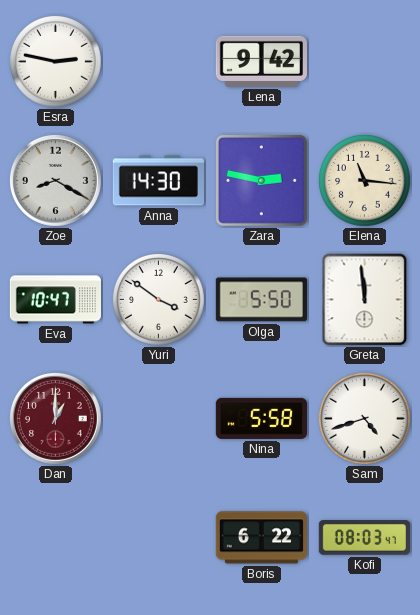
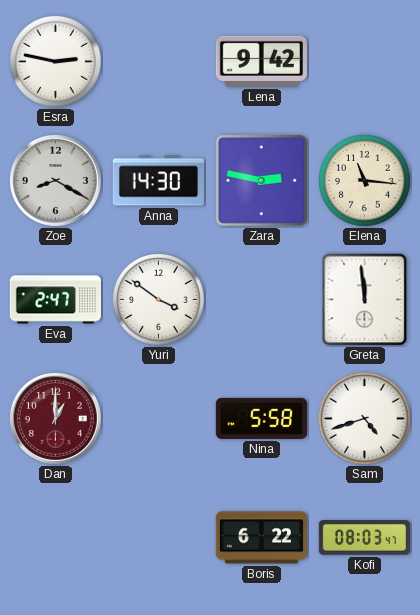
Eva: 10:47 -> 2:47 (55, 300)
Olga: 5:50 -> none (261, 300)
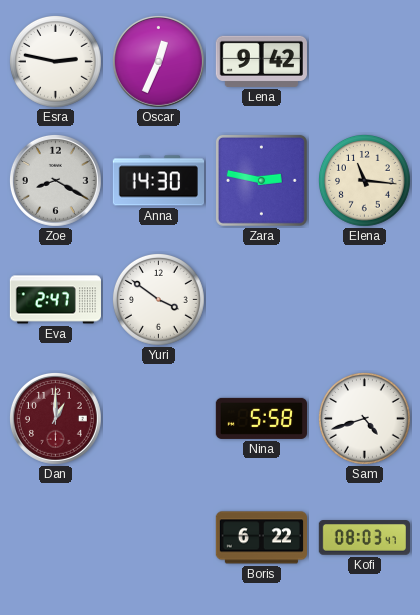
Oscar: none -> 12:34 (158, 61)
Greta: 11:59 -> none (365, 300)
